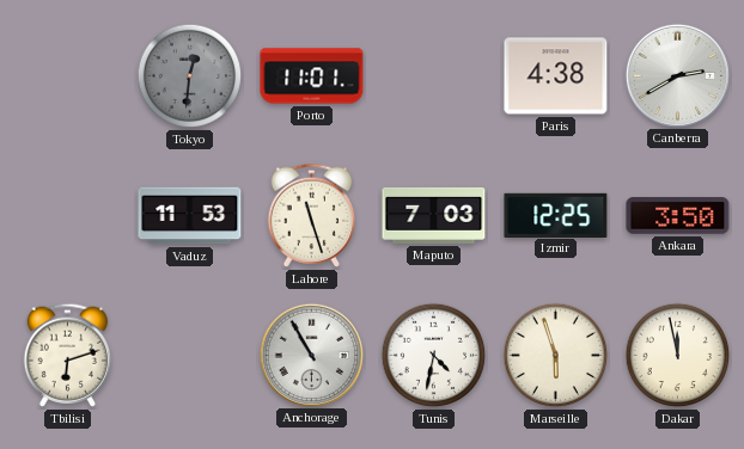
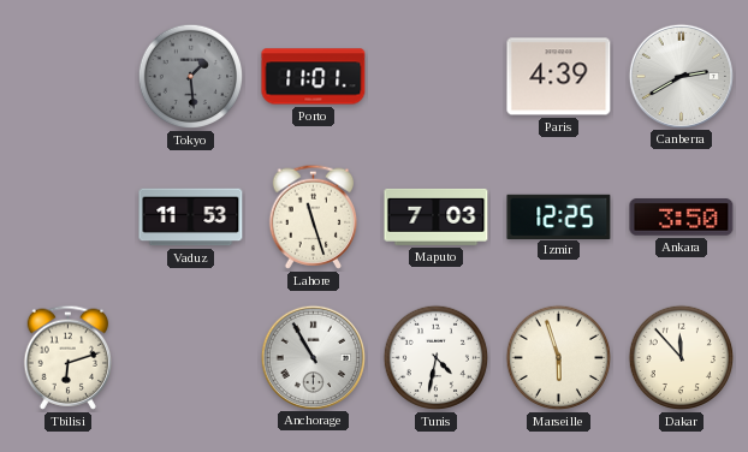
Tokyo: 12:31 -> 1:29 (191, 77)
Paris: 4:38 -> 4:39 (559, 77)
Dakar: 11:58 -> 11:53 (682, 358)
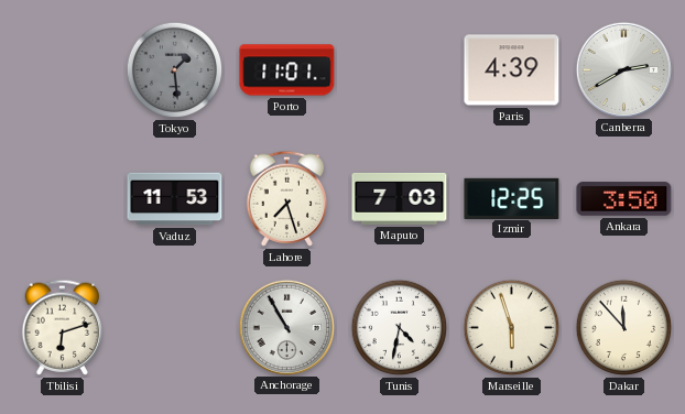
Lahore: 11:27 -> 7:27 (287, 198)
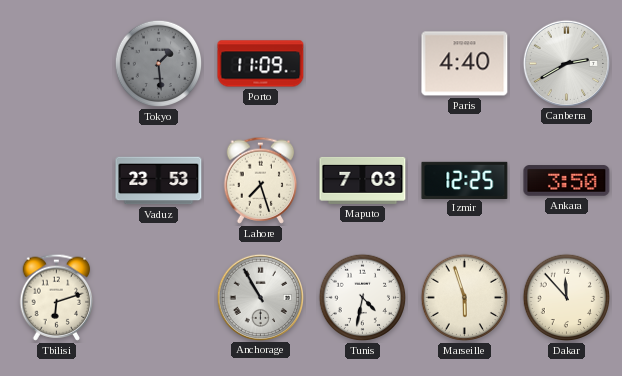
Porto: 11:01 -> 11:09 (261, 64)
Paris: 4:39 -> 4:40 (465, 64)
Vaduz: 11:53 -> 23:53 (159, 181)
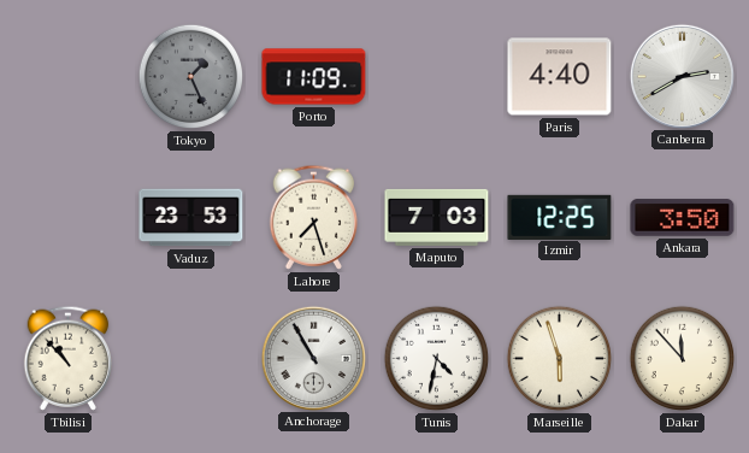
Tokyo: 1:29 -> 1:26 (191, 77)
Tbilisi: 6:12 -> 10:53 (69, 358)
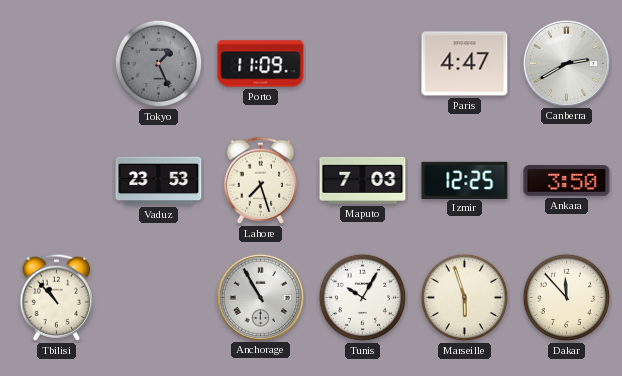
Paris: 4:40 -> 4:47 (465, 64)
Tunis: 4:32 -> 10:05 (363, 298)
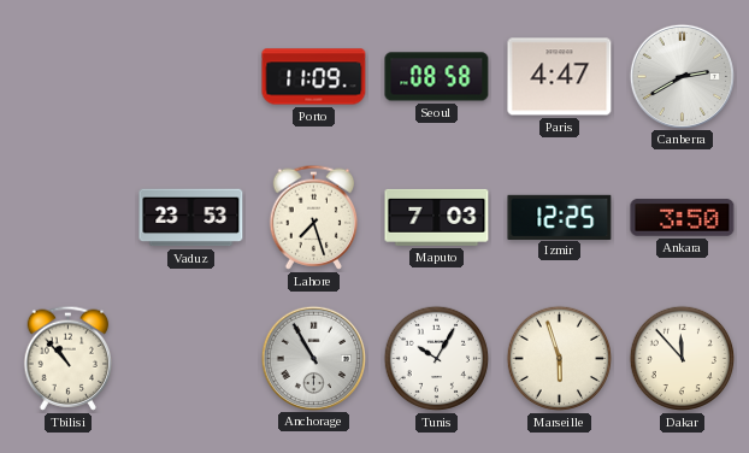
Tokyo: 1:26 -> none (159, 64)
Seoul: none -> 08:58 (437, 77)
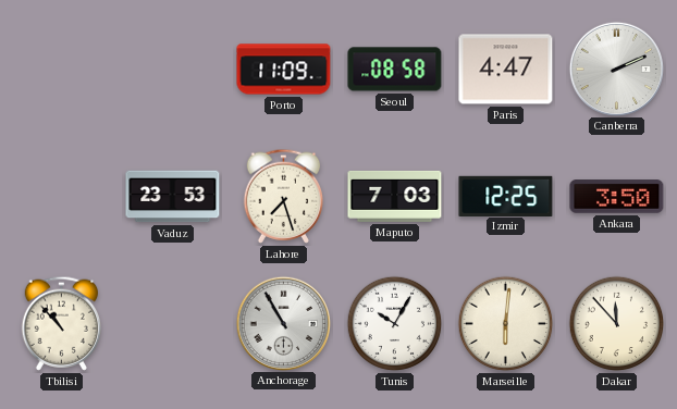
Canberra: 2:40 -> 2:11 (616, 69)
Marseille: 5:57 -> 6:01 (506, 324)
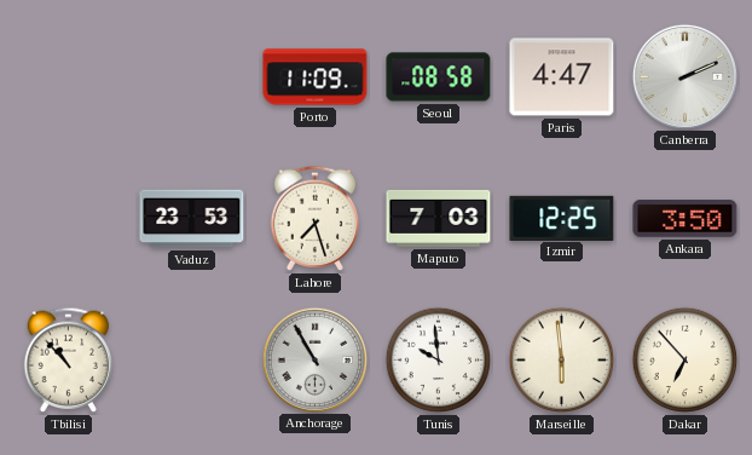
Tunis: 10:05 -> 9:59 (439, 361)
Marseille: 6:01 -> 5:59 (562, 361)
Dakar: 11:53 -> 6:53 (686, 361)
